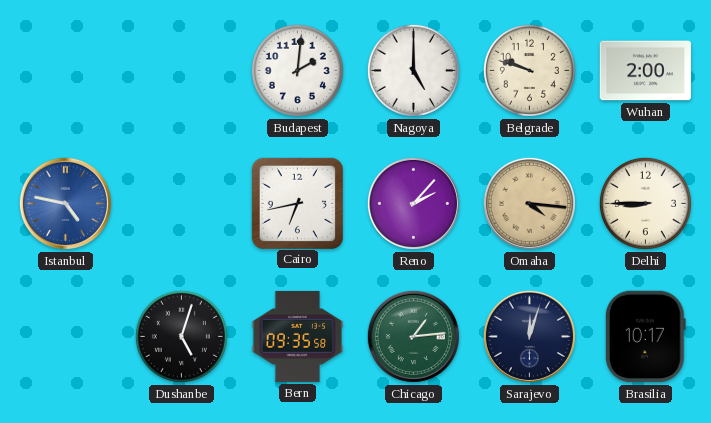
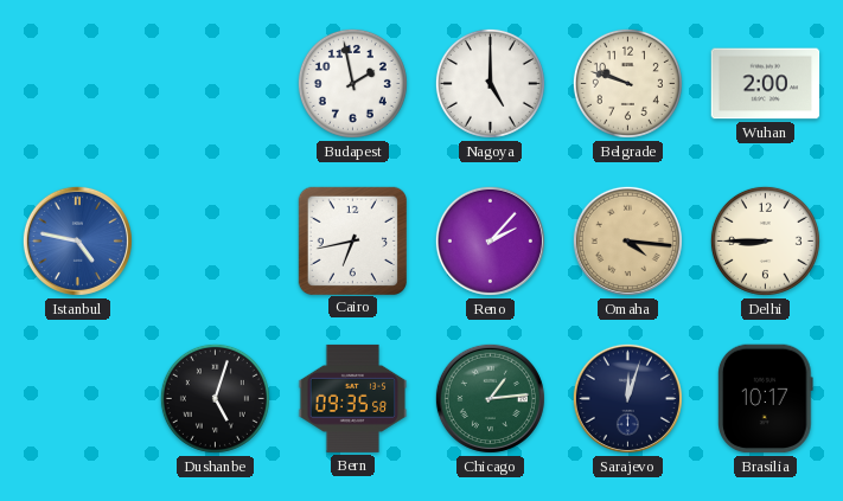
Budapest: 2:01 -> 1:58 (352, 83)
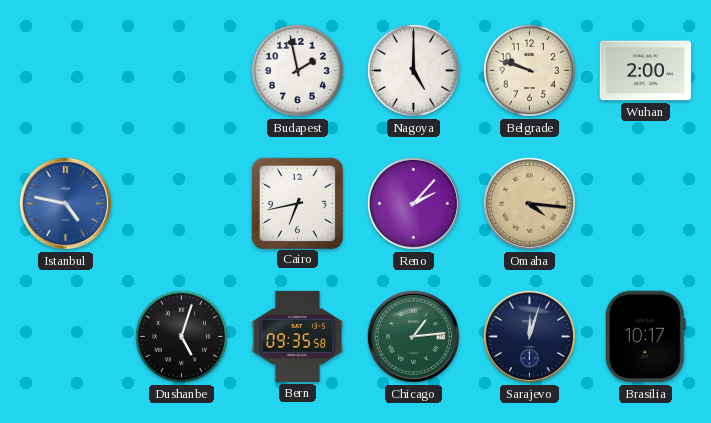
Delhi: 8:45 -> none (765, 240)
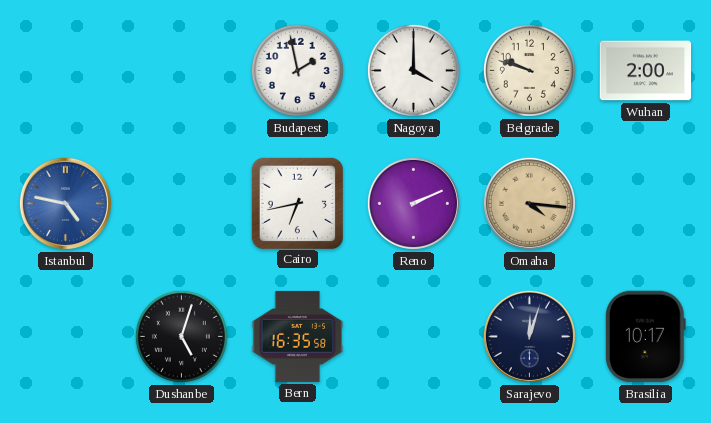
Nagoya: 5:00 -> 4:00 (413, 70)
Reno: 2:07 -> 2:11 (413, 203)
Bern: 09:35 -> 16:35 (298, 336)
Chicago: 1:14 -> none (413, 336)
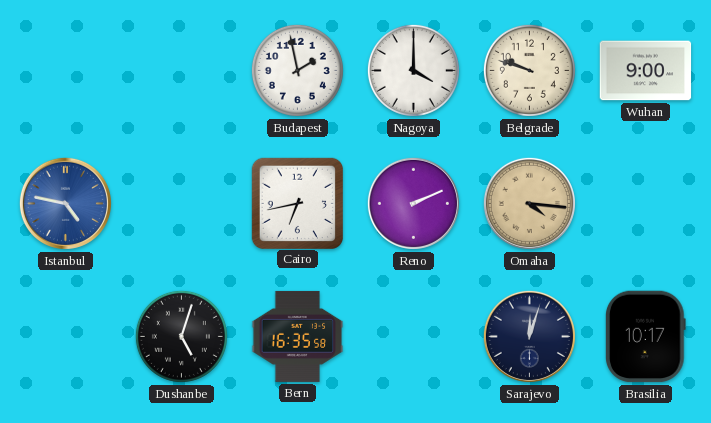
Wuhan: 2:00 -> 9:00 (646, 71)
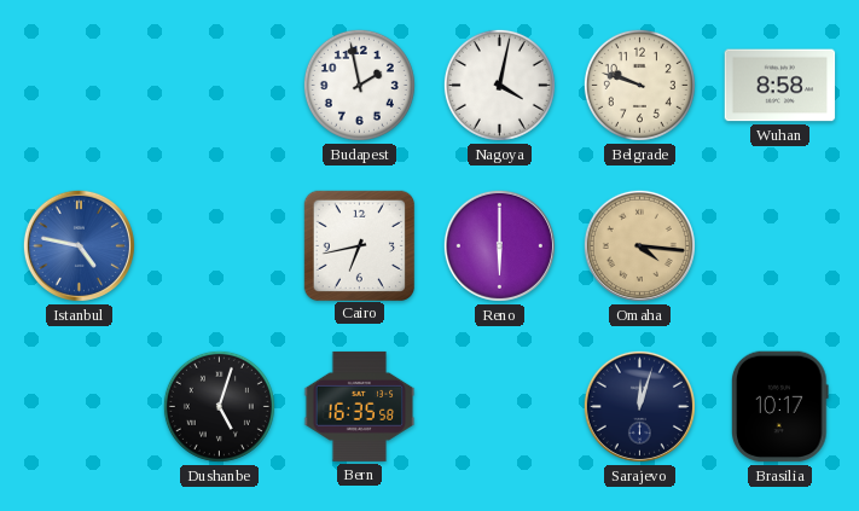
Nagoya: 4:00 -> 4:02 (499, 85)
Wuhan: 9:00 -> 8:58 (780, 86)
Reno: 2:11 -> 6:00 (499, 245)
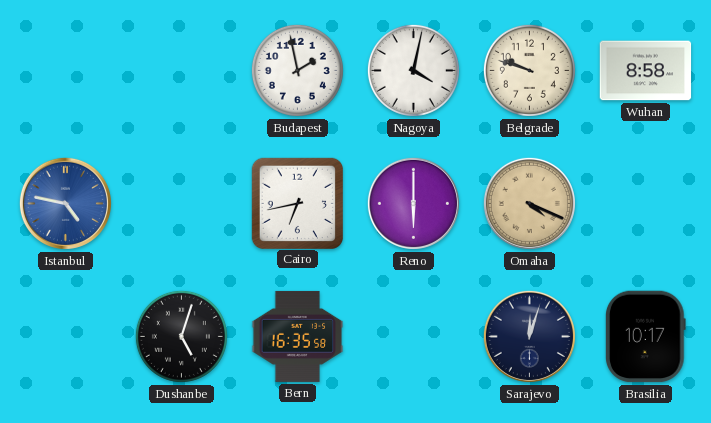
Omaha: 4:16 -> 4:19 (529, 203)
